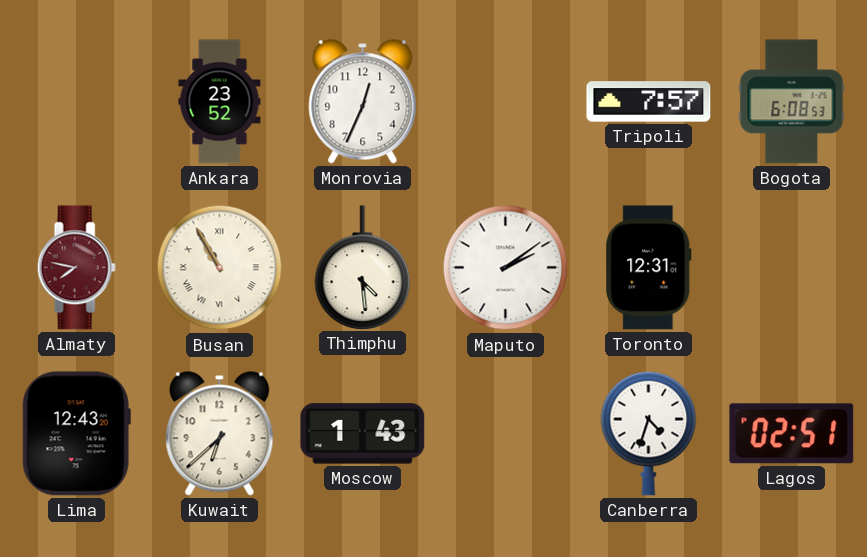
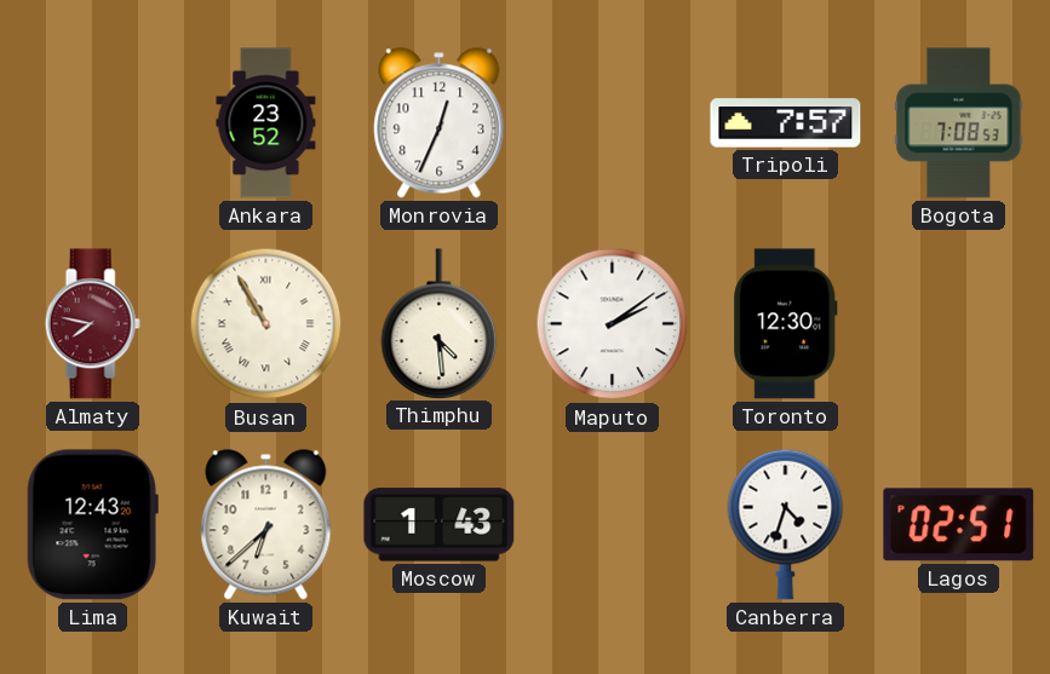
Bogota: 6:08 -> 7:08 (959, 123)
Toronto: 12:31 -> 12:30 (786, 324)
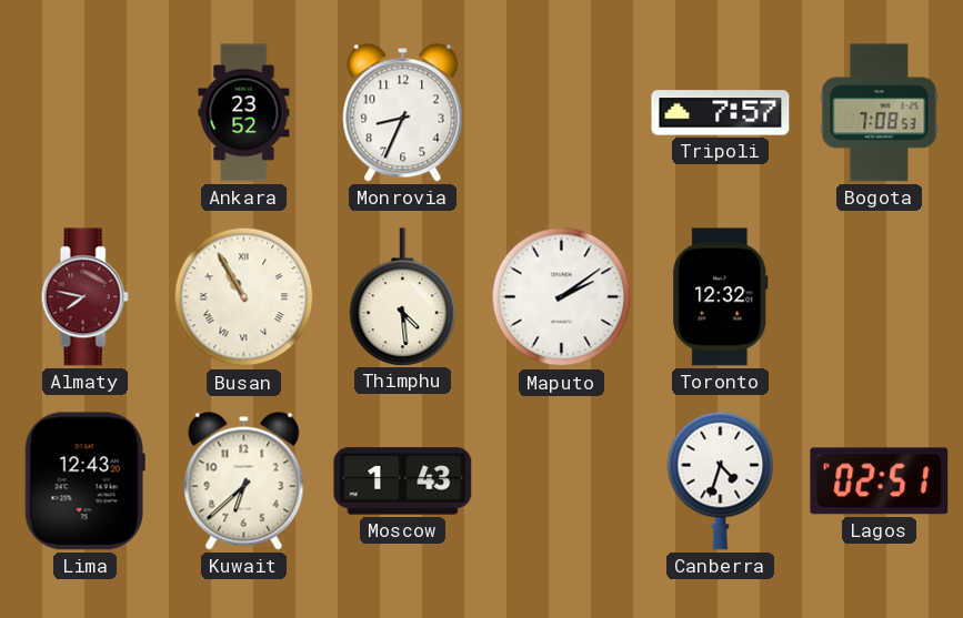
Monrovia: 12:34 -> 8:34 (403, 113)
Toronto: 12:30 -> 12:32 (721, 297)
